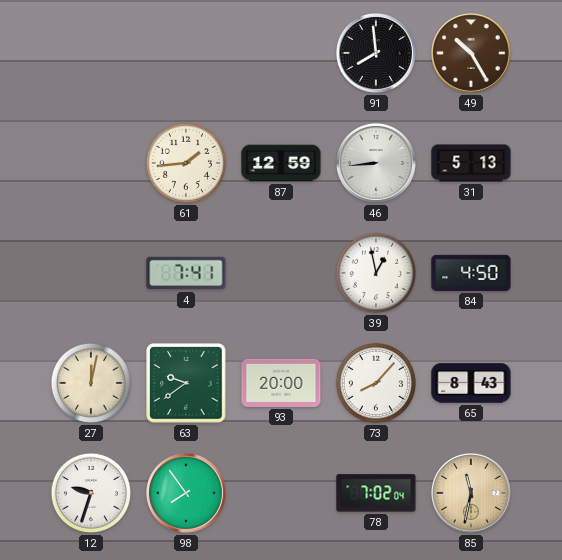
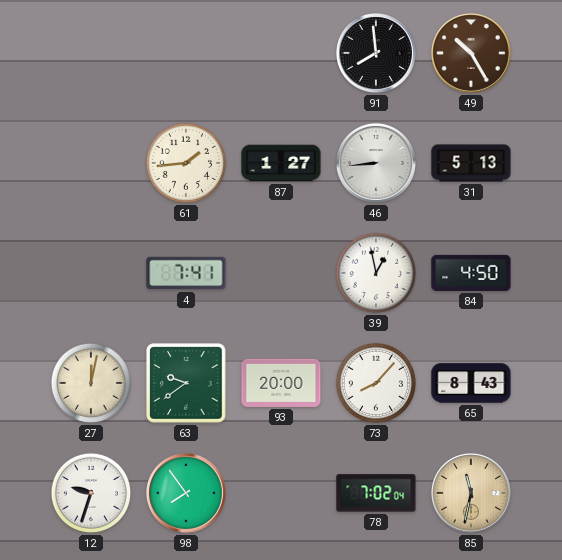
87: 12:59 -> 1:27 (281, 163)
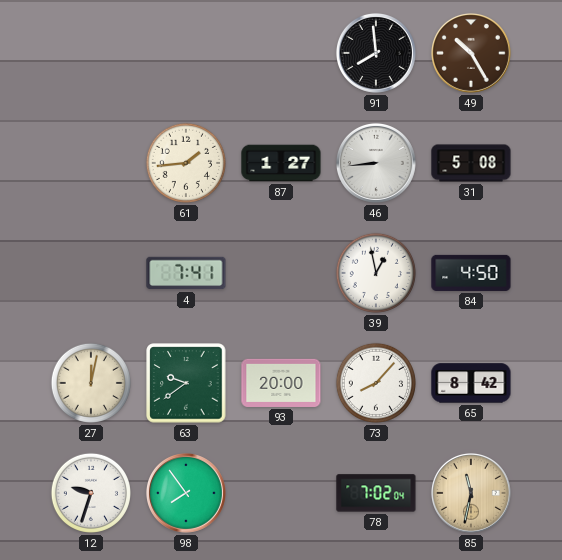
31: 5:13 -> 5:08 (471, 163)
65: 8:43 -> 8:42 (471, 383)
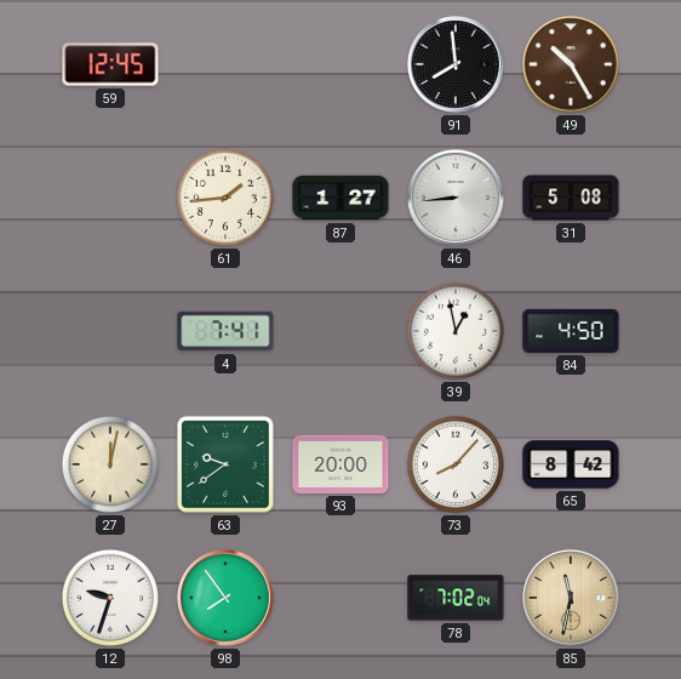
59: none -> 12:45 (110, 64)
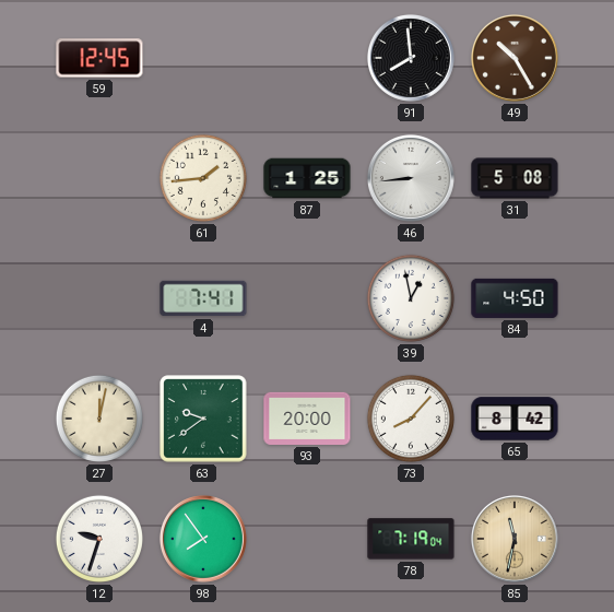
87: 1:27 -> 1:25 (307, 178)
78: 7:02 -> 7:19 (411, 539)
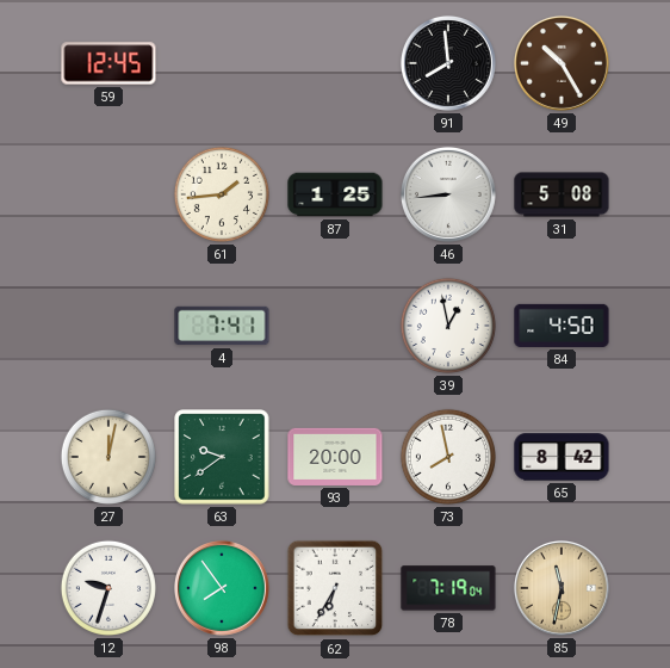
73: 8:07 -> 7:58 (448, 457)
62: none -> 6:35 (335, 588)
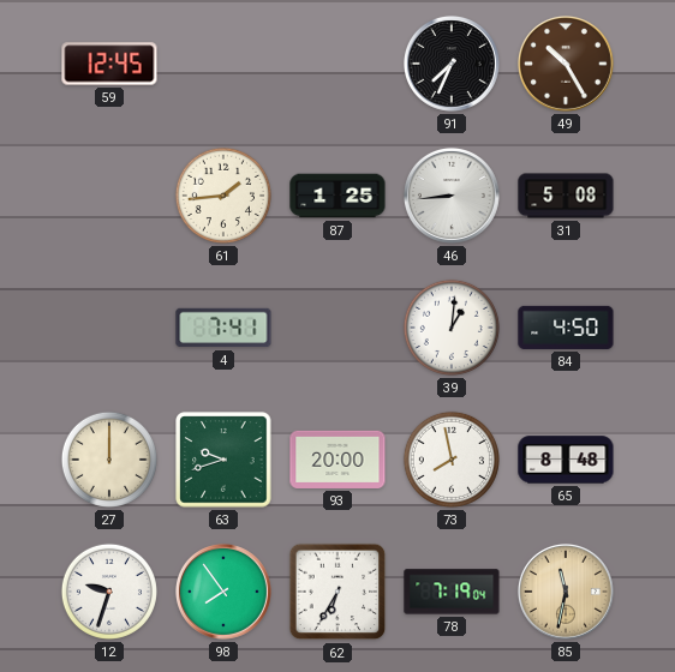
91: 7:59 -> 7:34 (452, 64)
39: 12:58 -> 1:01 (452, 328)
27: 12:02 -> 12:00 (109, 460)
63: 9:39 -> 9:42 (223, 460)
65: 8:42 -> 8:48 (566, 460)
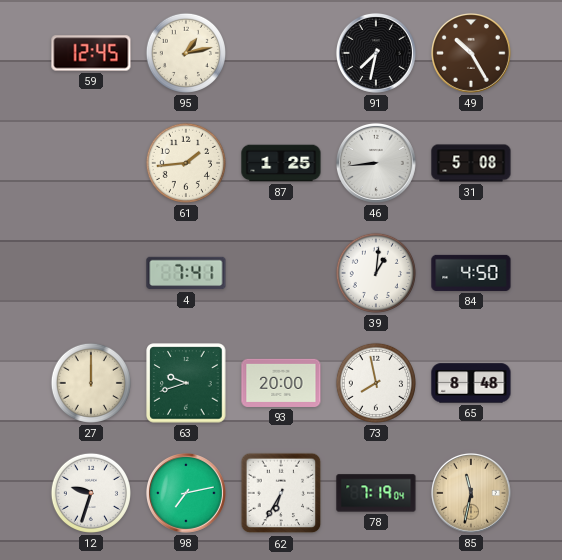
95: none -> 1:13 (186, 53)
91: 7:34 -> 7:32 (376, 53)
98: 7:54 -> 7:13 (186, 493)
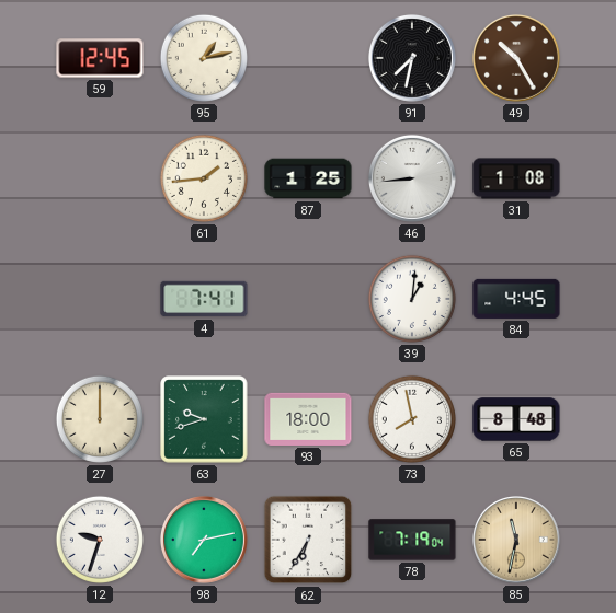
31: 5:08 -> 1:08 (516, 178)
84: 4:50 -> 4:45 (516, 299)
93: 20:00 -> 18:00 (308, 419)
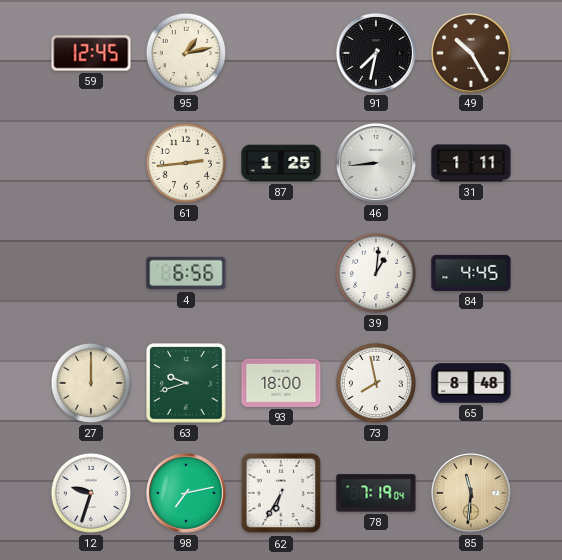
61: 1:44 -> 2:44 (186, 163)
31: 1:08 -> 1:11 (471, 163)
4: 7:41 -> 6:56 (186, 273)
85: 11:32 -> 11:31 (471, 493)
